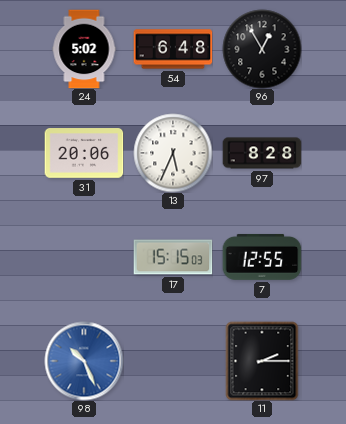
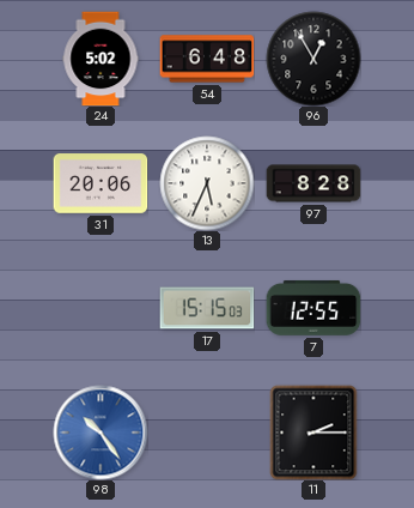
98: 10:26 -> 10:24 (101, 433)
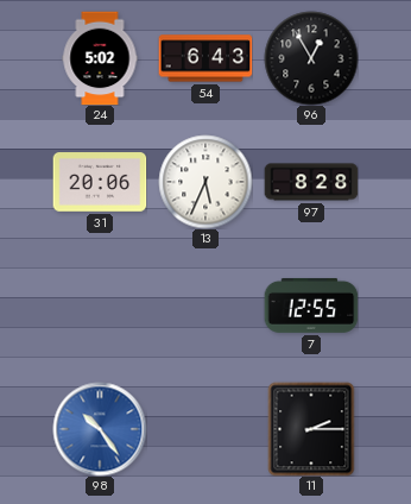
54: 6:48 -> 6:43 (205, 58)
17: 15:15 -> none (207, 308)
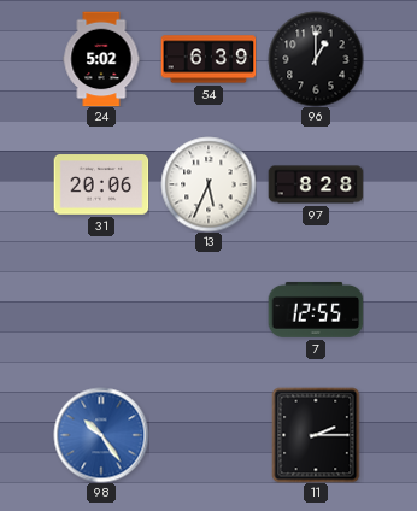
54: 6:43 -> 6:39 (208, 59)
96: 12:55 -> 1:00 (316, 59)
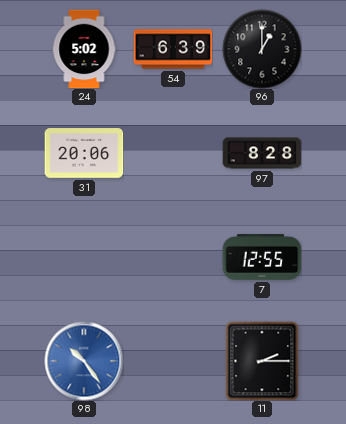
13: 5:34 -> none (208, 184)
